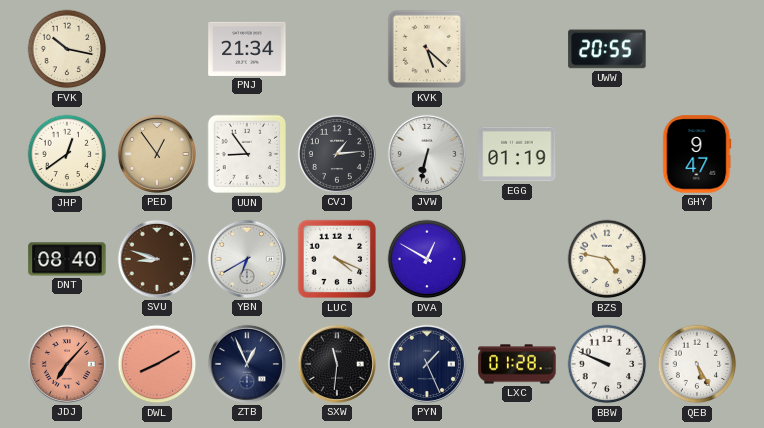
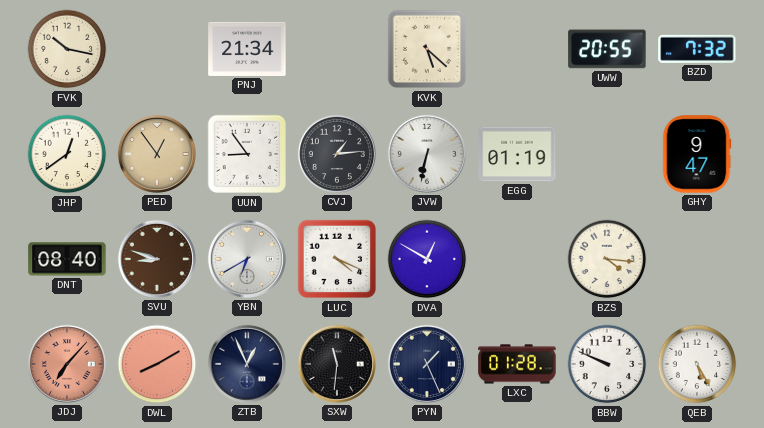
BZD: none -> 7:32 (697, 49)
BZS: 4:47 -> 4:16 (607, 259)
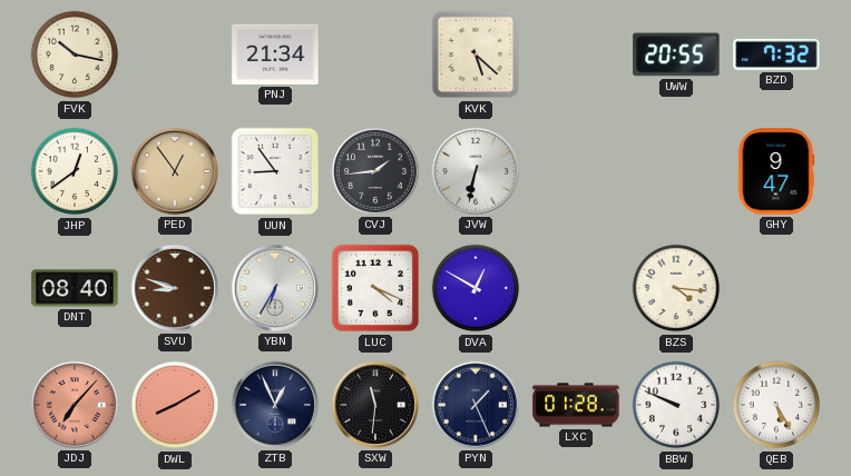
CVJ: 1:14 -> 1:44 (375, 171)
EGG: 01:19 -> none (517, 154)
YBN: 6:40 -> 6:35 (275, 288)
